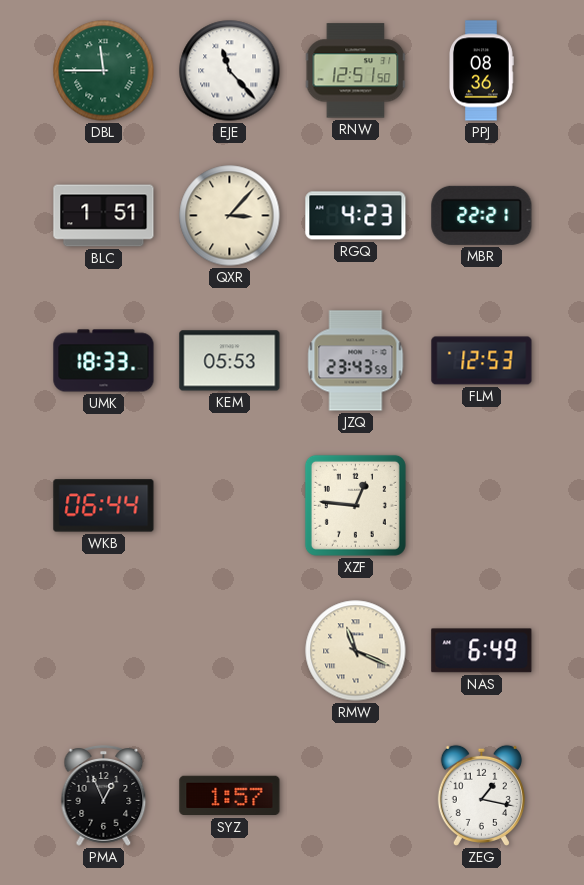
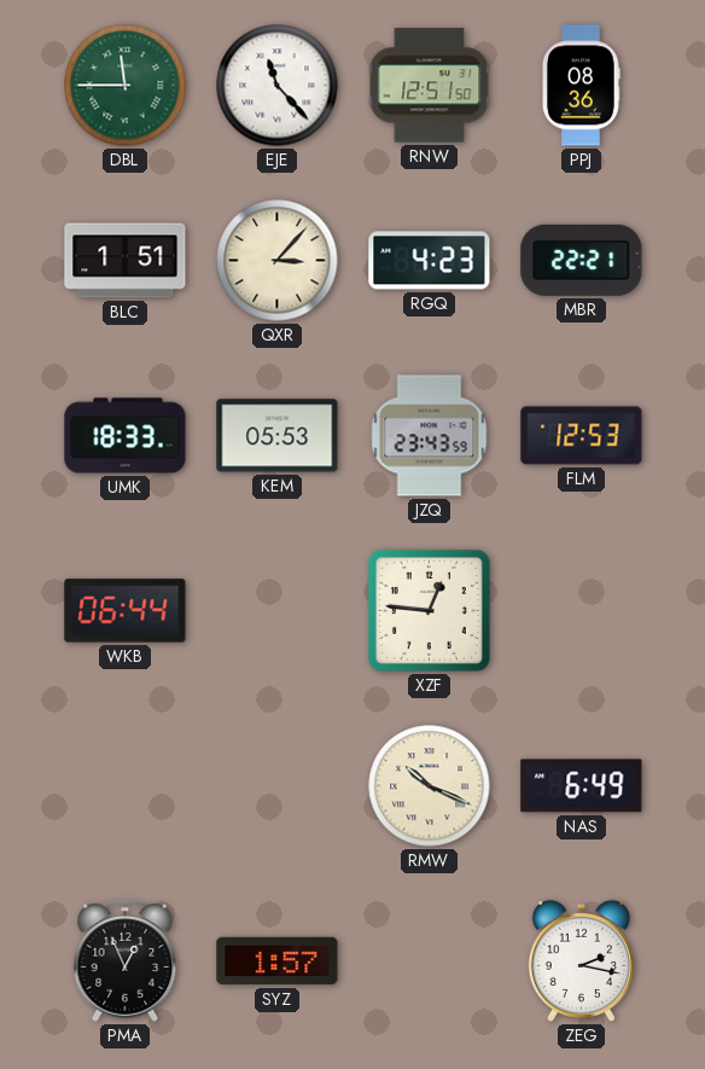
RMW: 11:19 -> 10:19 (430, 786)
ZEG: 1:17 -> 2:17 (581, 960)
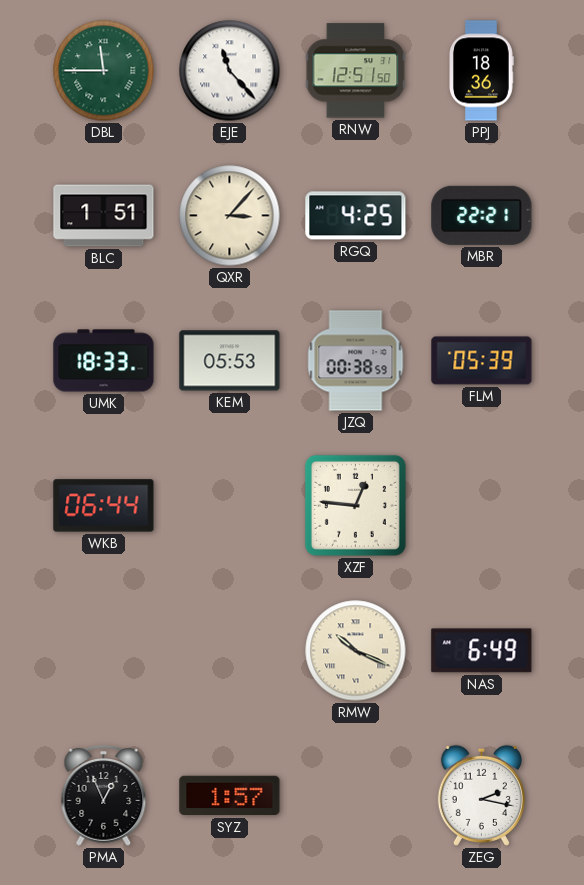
PPJ: 08:36 -> 18:36 (482, 71)
RGQ: 4:23 -> 4:25 (356, 216)
JZQ: 23:43 -> 00:38 (356, 361)
FLM: 12:53 -> 05:39 (482, 361)
